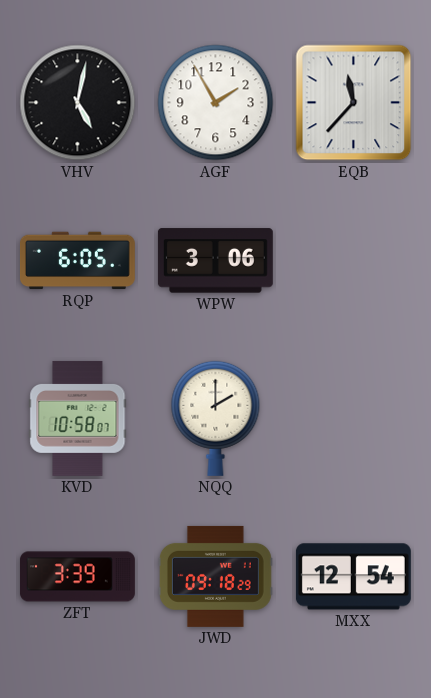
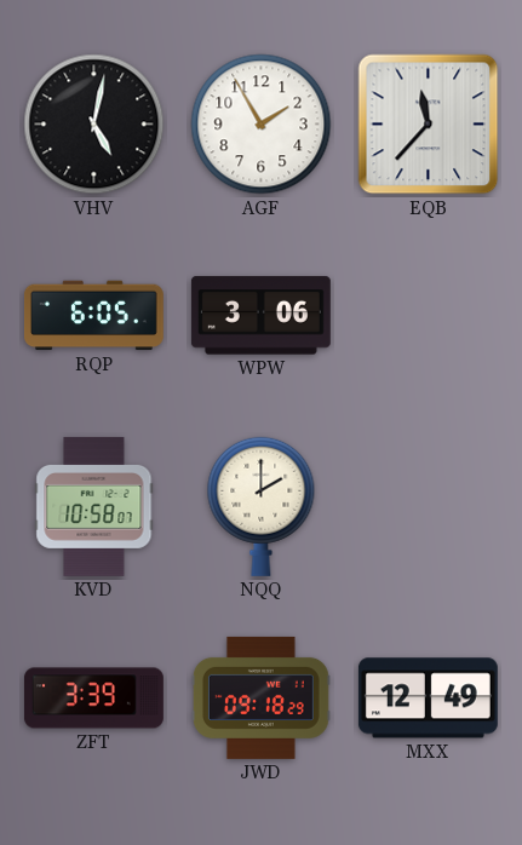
MXX: 12:54 -> 12:49 (428, 699)
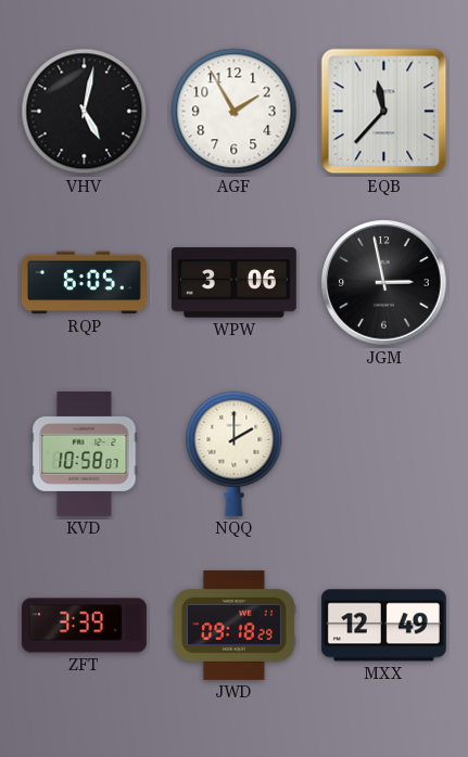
JGM: none -> 2:58 (384, 283)
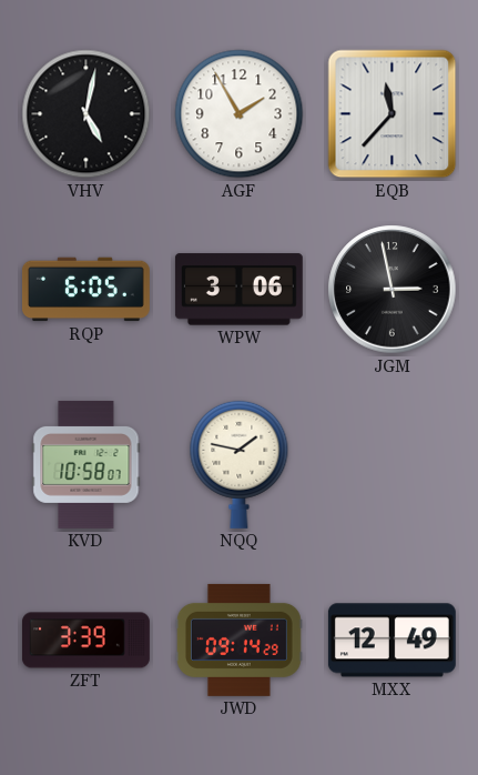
NQQ: 2:00 -> 1:47 (240, 464)
JWD: 09:18 -> 09:14 (238, 640)
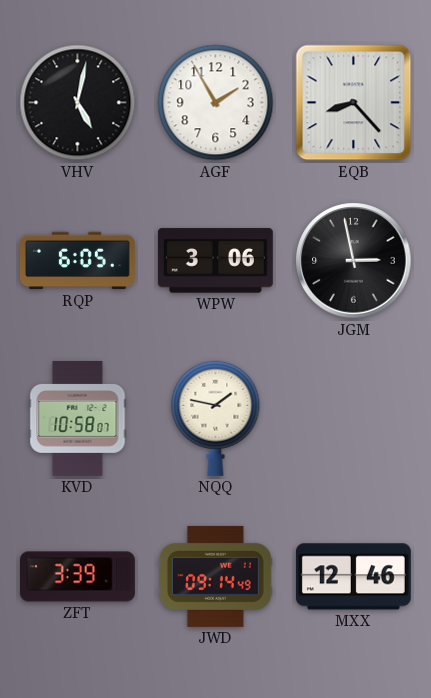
EQB: 11:37 -> 8:23 (354, 103)
JWD: 09:14:29 -> 09:14:49 (215, 576)
MXX: 12:49 -> 12:46 (353, 577)
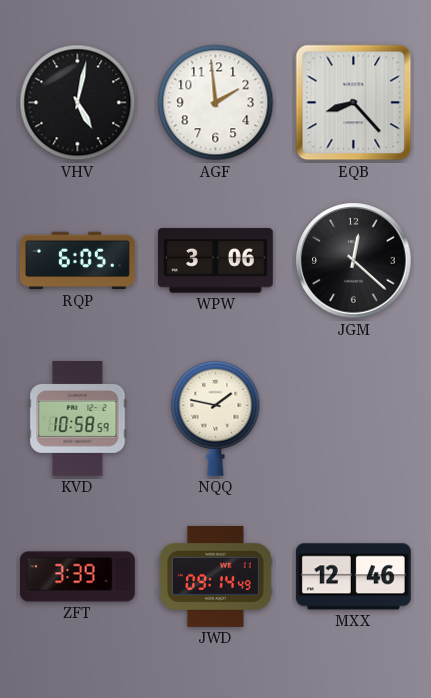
AGF: 1:55 -> 1:59 (216, 103)
JGM: 2:58 -> 12:22 (354, 261)
KVD: 10:58:07 -> 10:58:59 (78, 418)
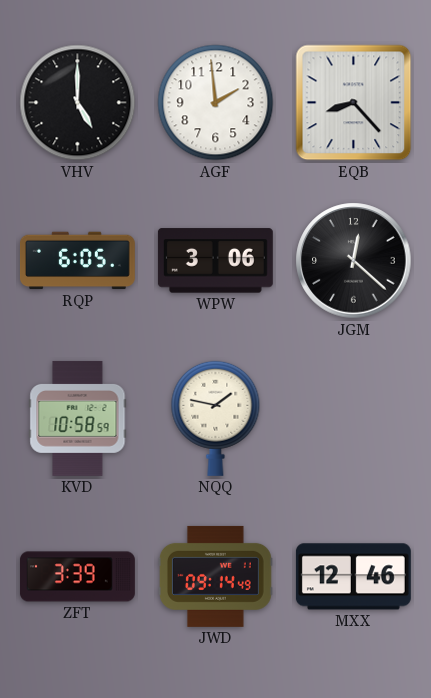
VHV: 5:02 -> 5:00 (78, 103)
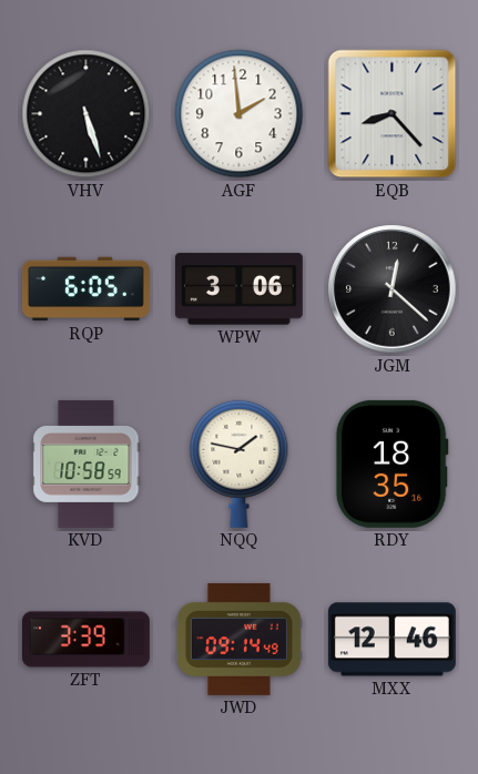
VHV: 5:00 -> 5:27 (87, 114)
RDY: none -> 18:35 (391, 464)
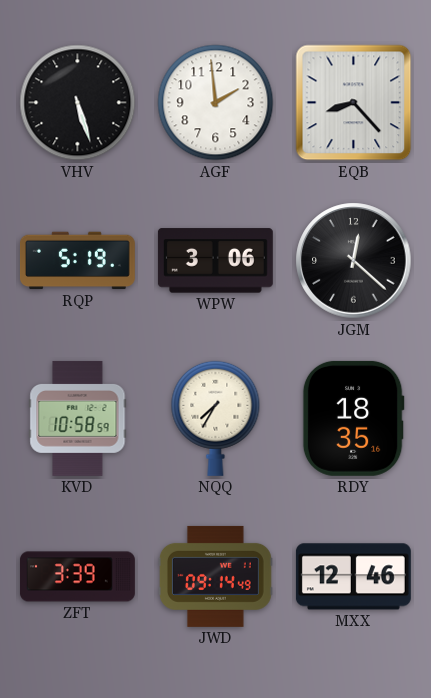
RQP: 6:05 -> 5:19 (77, 261)
NQQ: 1:47 -> 7:35 (216, 418)
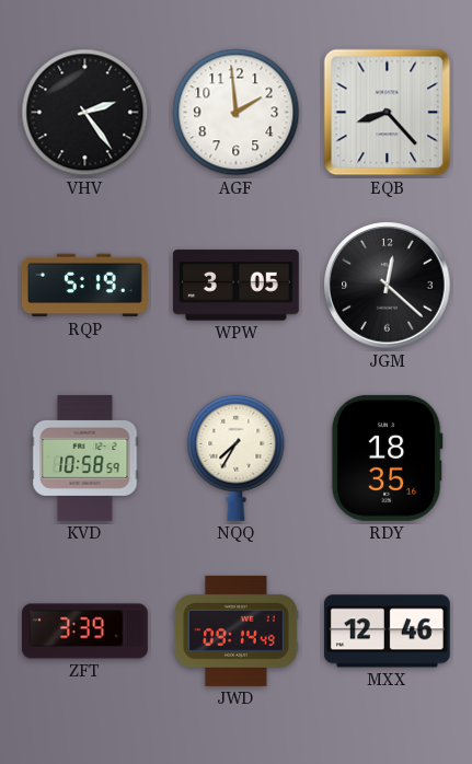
VHV: 5:27 -> 2:24 (85, 113)
WPW: 3:06 -> 3:05 (235, 286)
